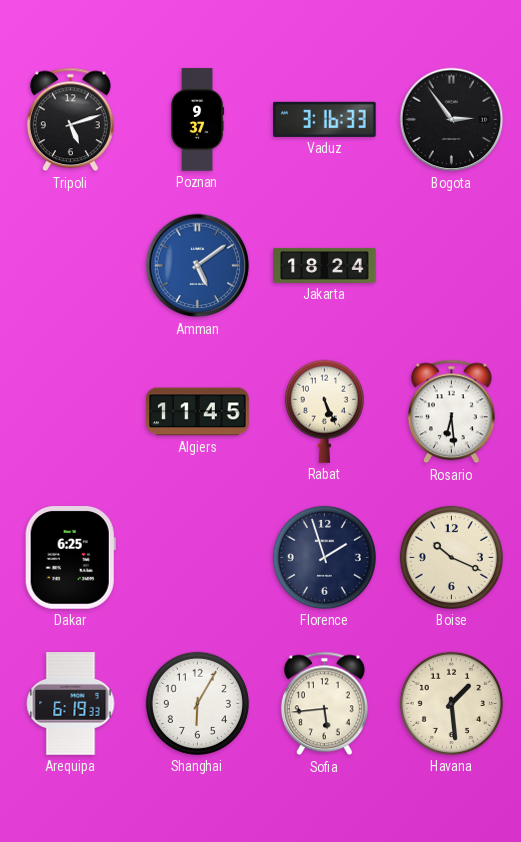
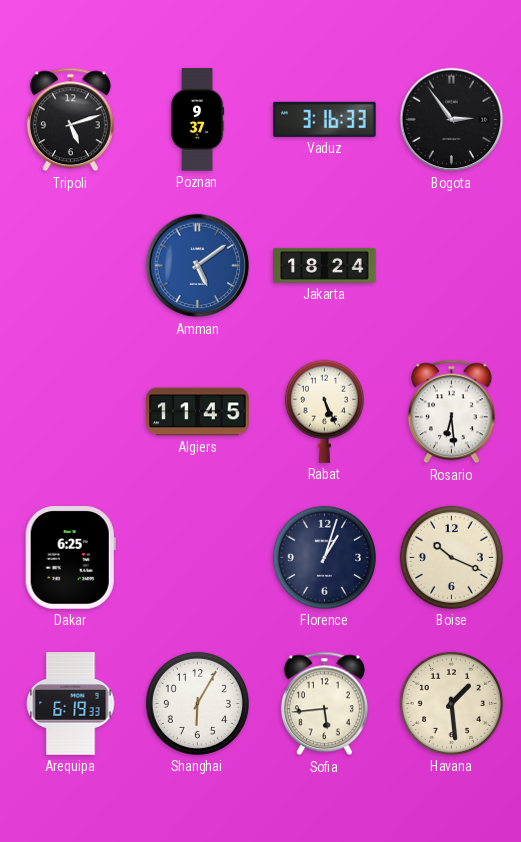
Florence: 1:57 -> 1:03 (324, 557)
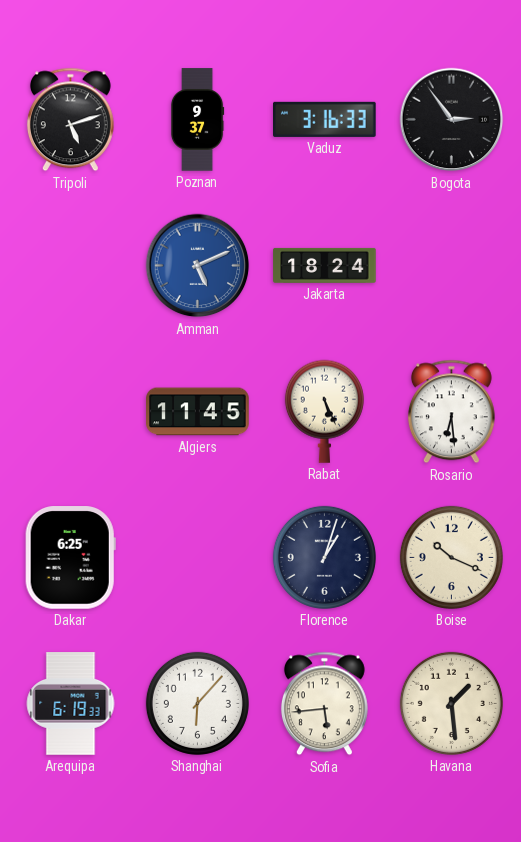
Amman: 5:09 -> 5:11 (198, 266)
Shanghai: 6:05 -> 6:07 (197, 703)
